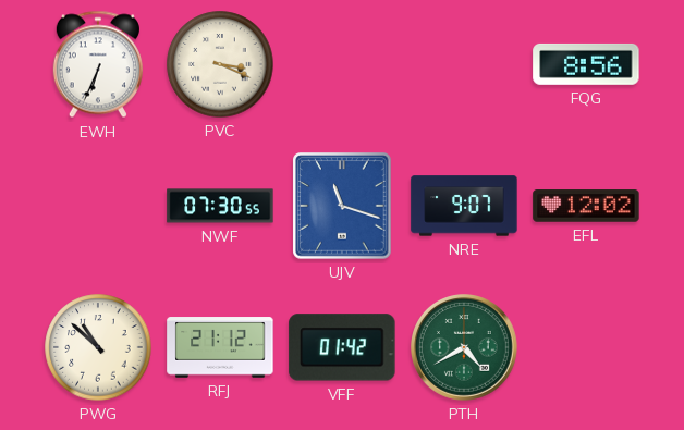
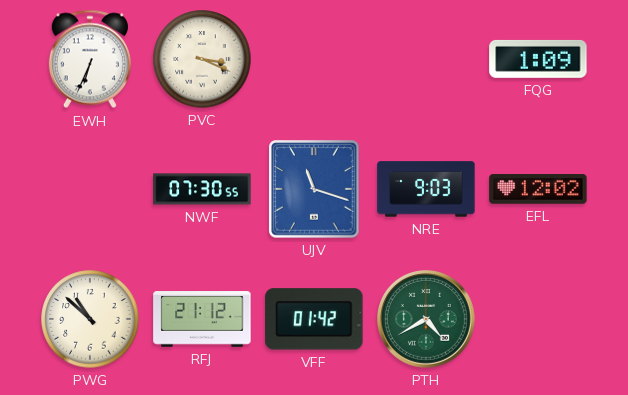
FQG: 8:56 -> 1:09 (538, 59)
NRE: 9:07 -> 9:03 (426, 189)
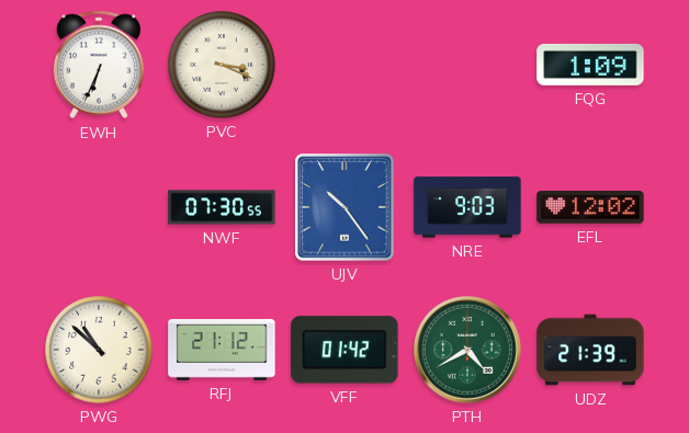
UJV: 11:18 -> 10:24 (344, 207)
UDZ: none -> 21:39 (590, 350)
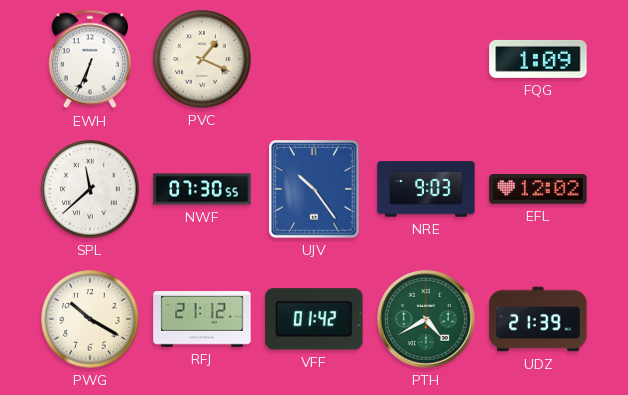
PVC: 3:19 -> 1:19 (202, 59)
SPL: none -> 11:38 (90, 189)
PWG: 10:52 -> 10:20 (90, 319)
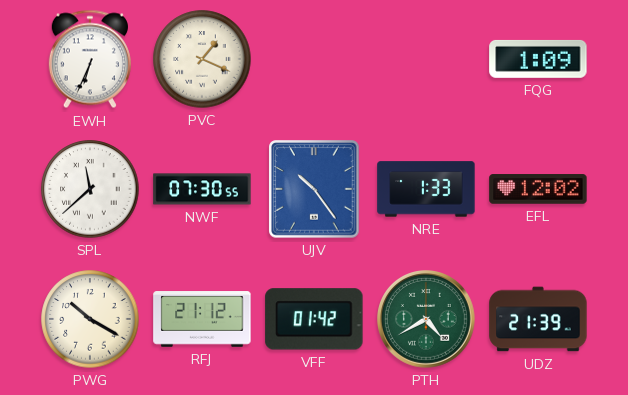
NRE: 9:03 -> 1:33 (426, 189)
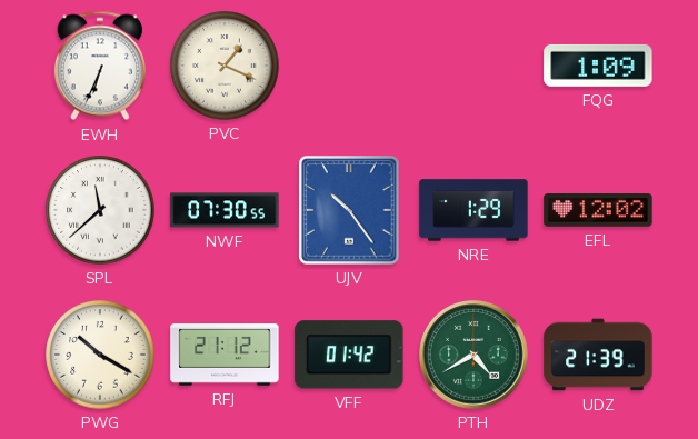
NRE: 1:33 -> 1:29 (473, 210)
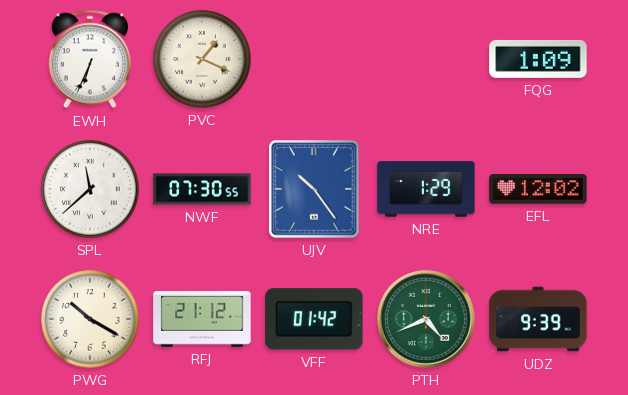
PTH: 4:40 -> 4:41 (427, 320)
UDZ: 21:39 -> 9:39 (538, 319)
